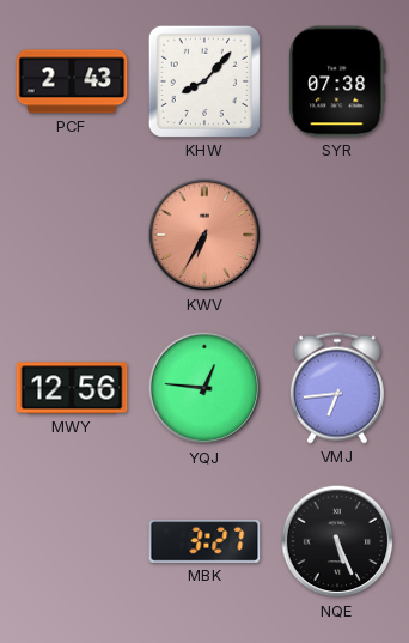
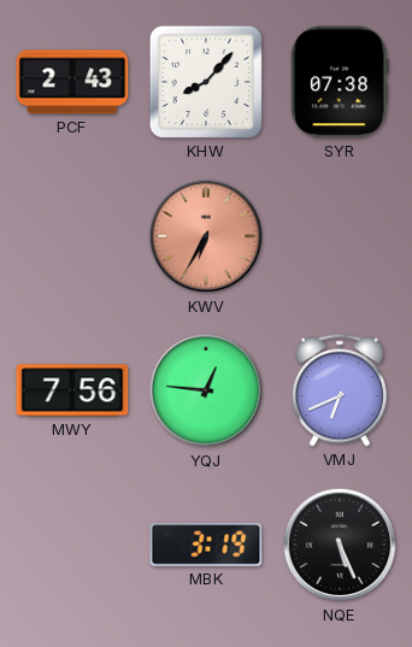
MWY: 12:56 -> 7:56 (72, 390)
VMJ: 6:44 -> 6:41 (340, 390)
MBK: 3:27 -> 3:19 (206, 546)
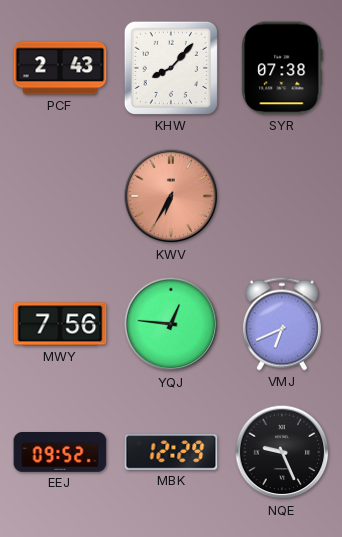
EEJ: none -> 09:52 (60, 453)
MBK: 3:19 -> 12:29 (171, 453)
NQE: 5:26 -> 9:26 (282, 452)
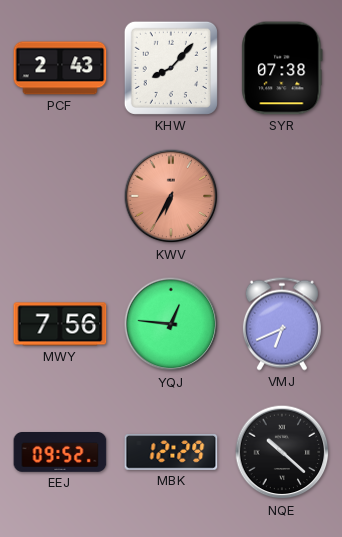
NQE: 9:26 -> 10:22 (282, 452)
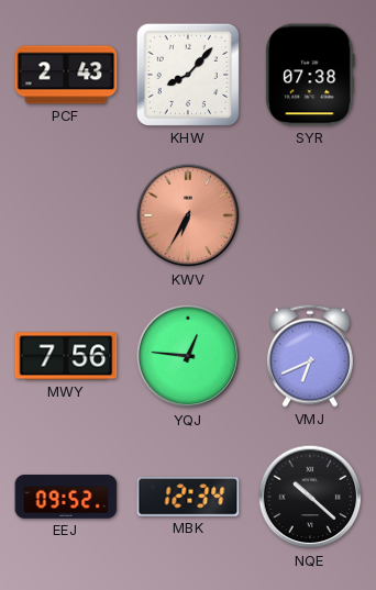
MBK: 12:29 -> 12:34 (188, 498)
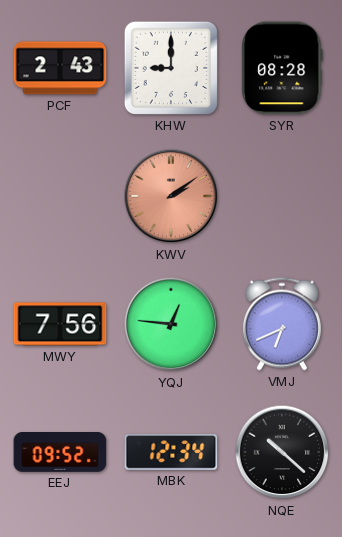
KHW: 8:07 -> 9:00 (171, 68)
SYR: 07:38 -> 08:28 (282, 68)
KWV: 6:35 -> 2:09 (171, 196)
